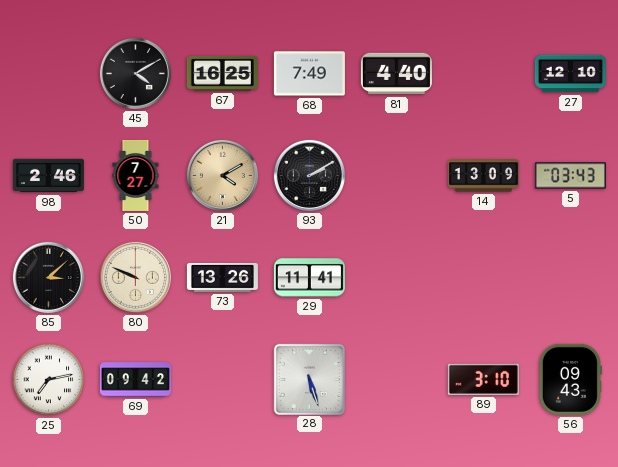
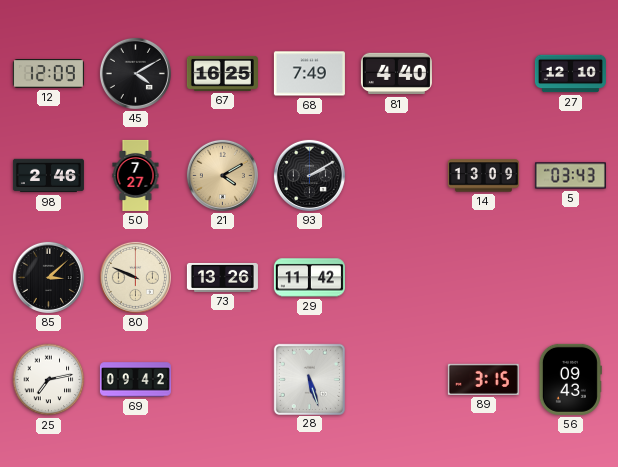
12: none -> 12:09 (48, 74)
29: 11:41 -> 11:42 (309, 278)
89: 3:10 -> 3:15 (483, 379)
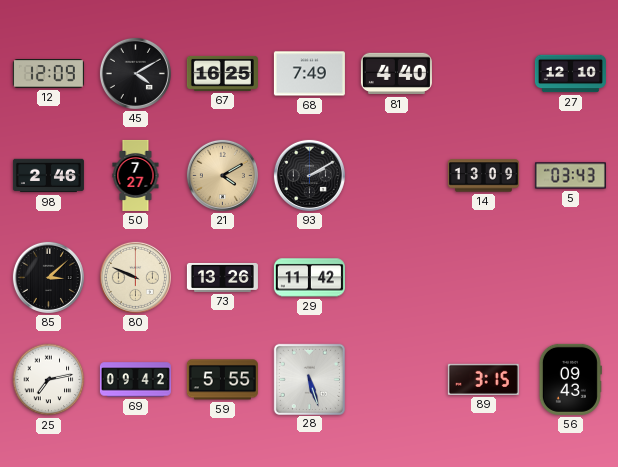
59: none -> 5:55 (222, 380)
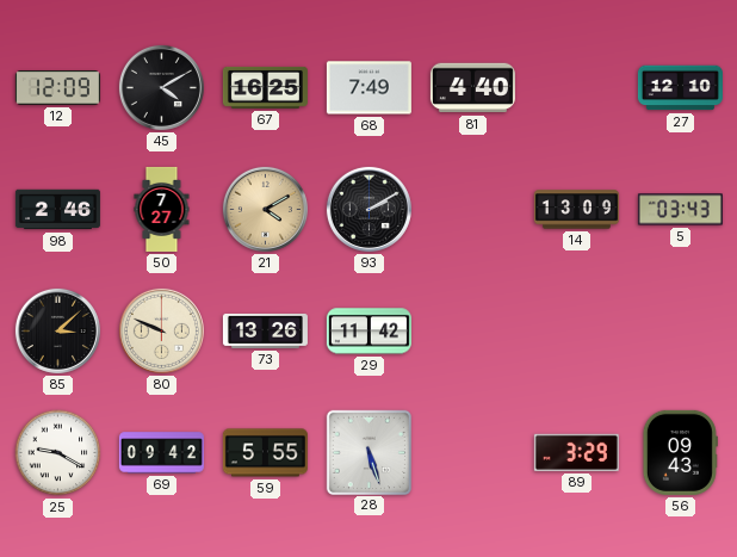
25: 7:13 -> 9:20 (58, 453)
89: 3:15 -> 3:29 (576, 452)
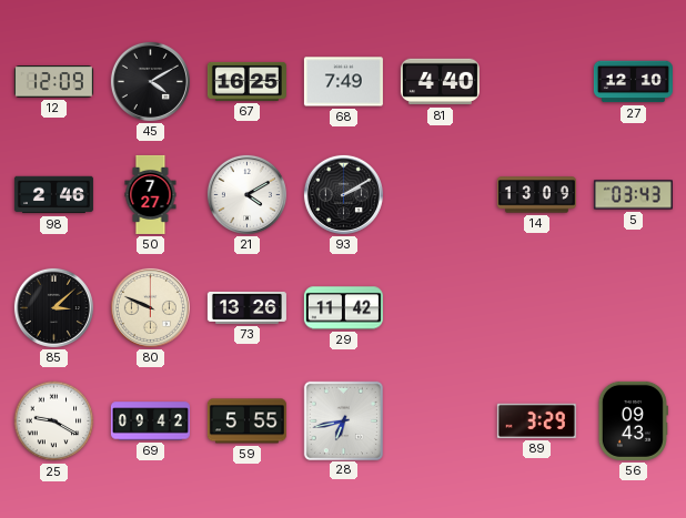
21 dial: champagne -> white (246, 194)
28: 5:27 -> 6:43 (343, 420)
